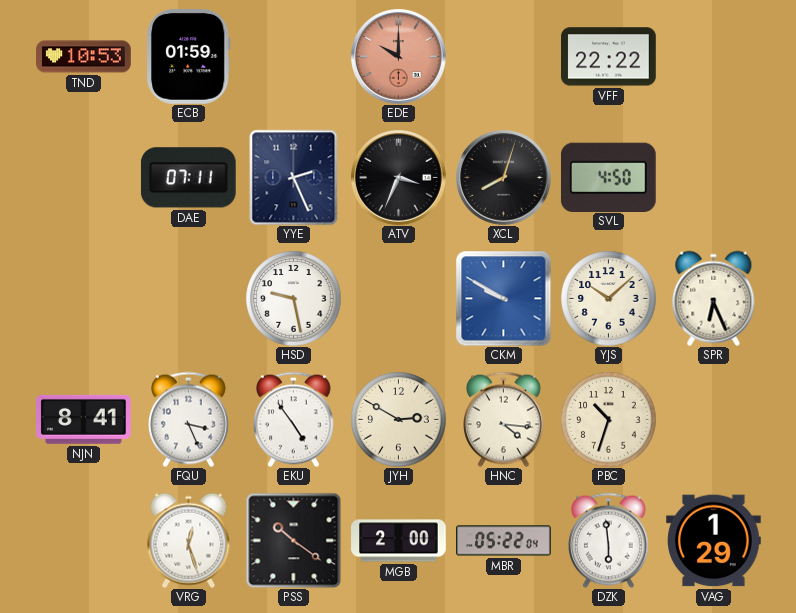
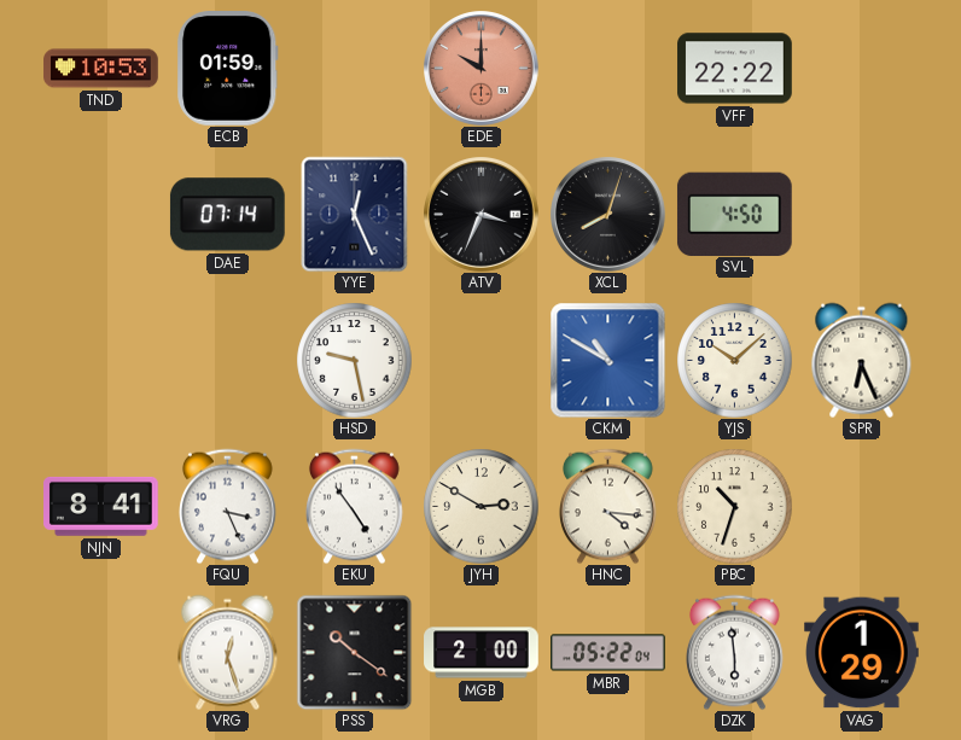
DAE: 07:11 -> 07:14 (227, 215)
YYE: 2:26 -> 12:26 (355, 214)
CKM: 9:50 -> 10:50 (607, 360)
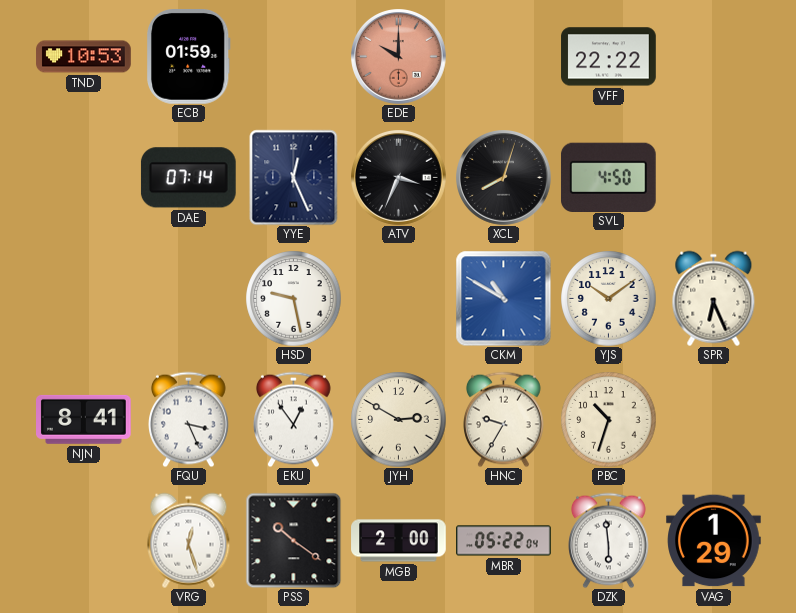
YJS: 10:08 -> 10:09 (608, 298)
EKU: 4:54 -> 12:54 (294, 419)
HNC: 4:16 -> 9:35 (504, 419)
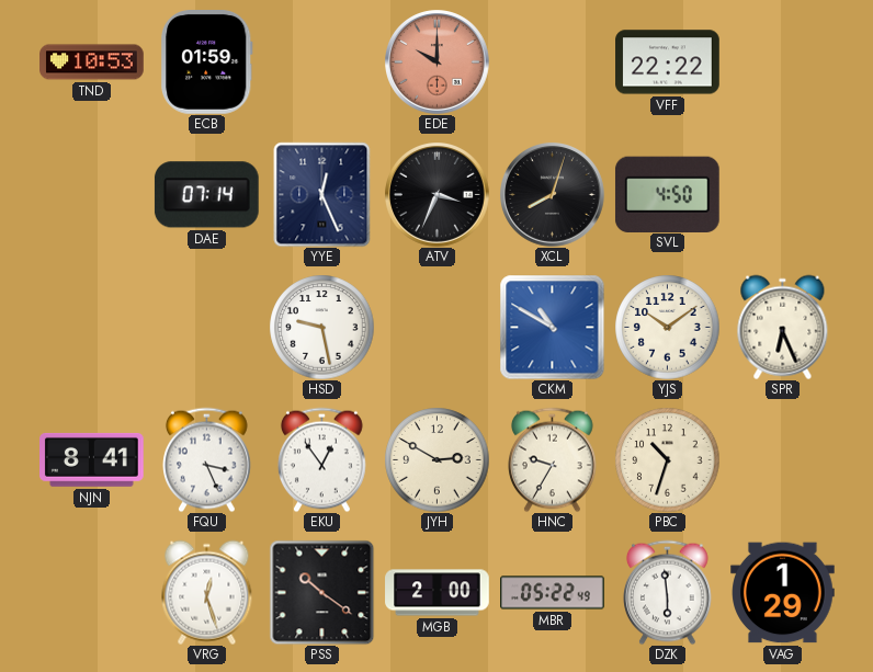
MBR: 05:22:04 -> 05:22:49 (553, 593)
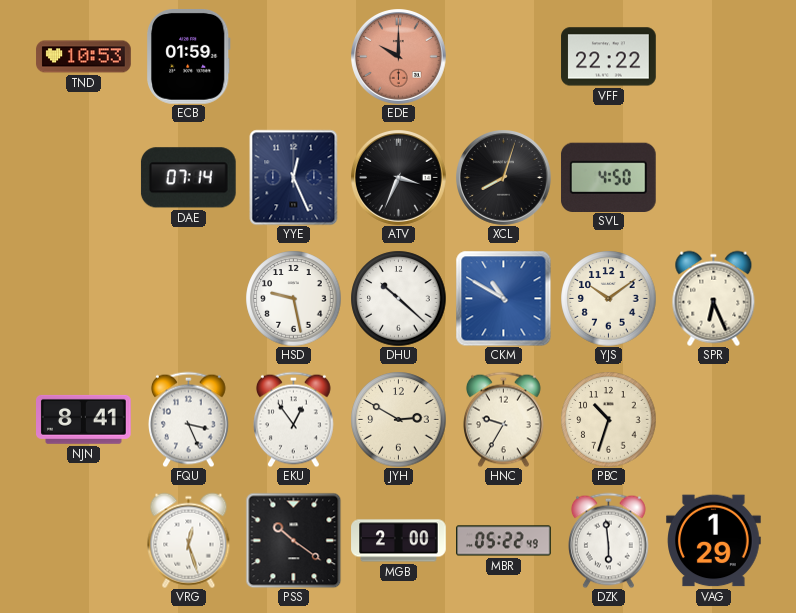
DHU: none -> 10:22 (398, 298)
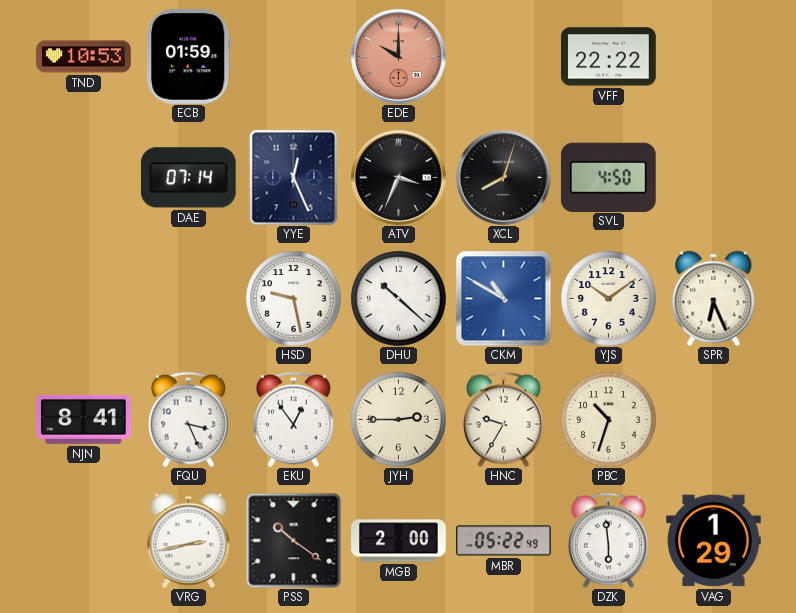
JYH: 2:50 -> 2:45 (398, 419)
VRG: 12:27 -> 2:43 (189, 540)
